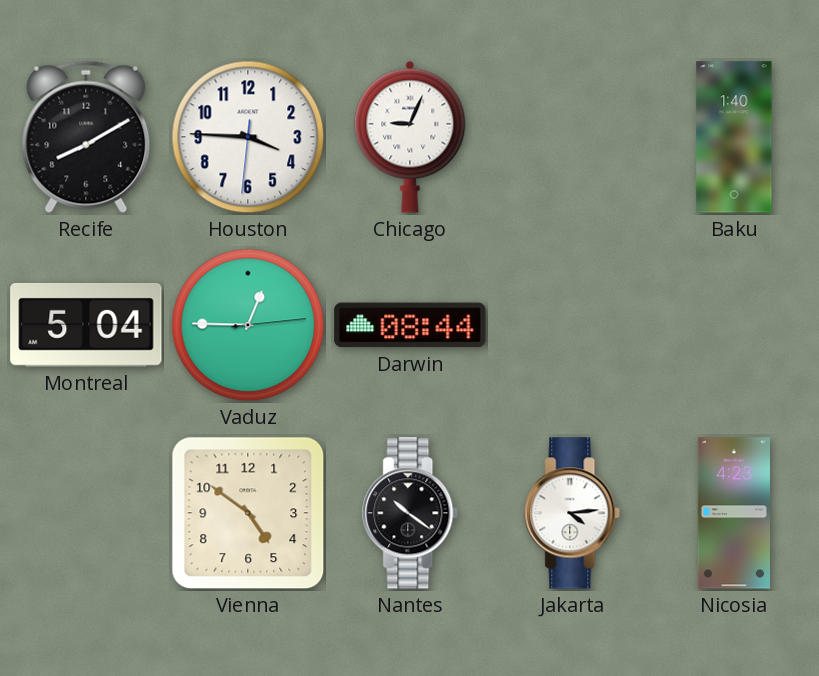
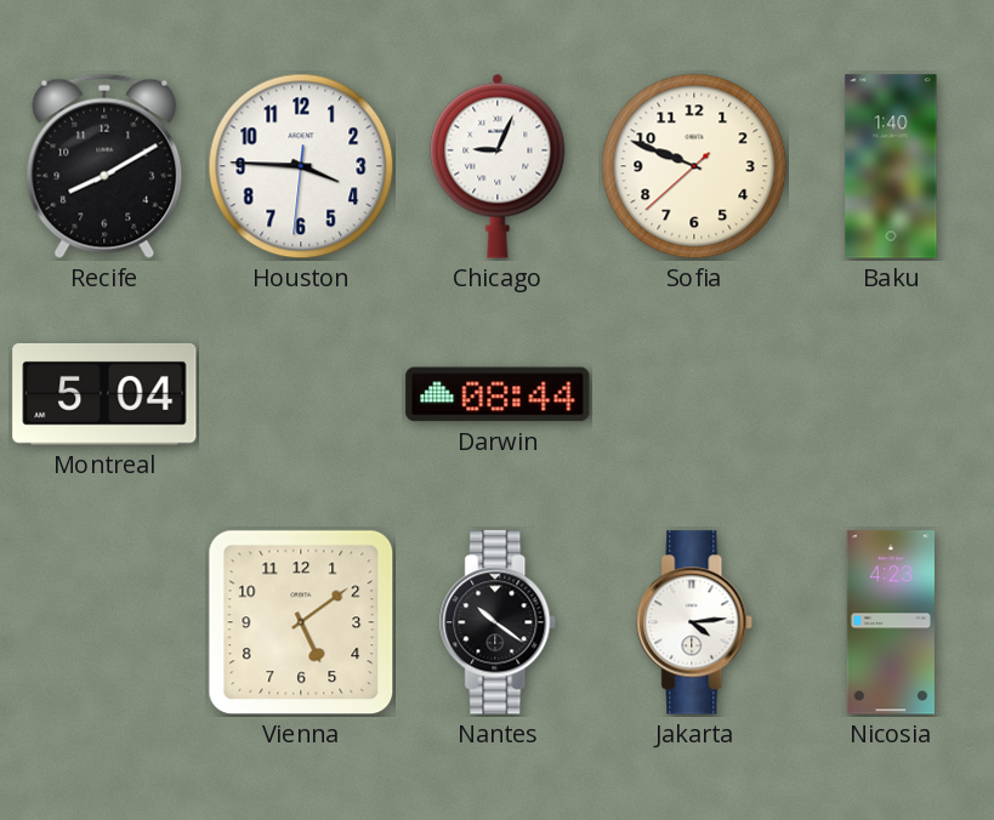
Sofia: none -> 9:48 (694, 166)
Vaduz: 12:45 -> none (248, 325)
Vienna: 4:51 -> 5:09 (301, 622)
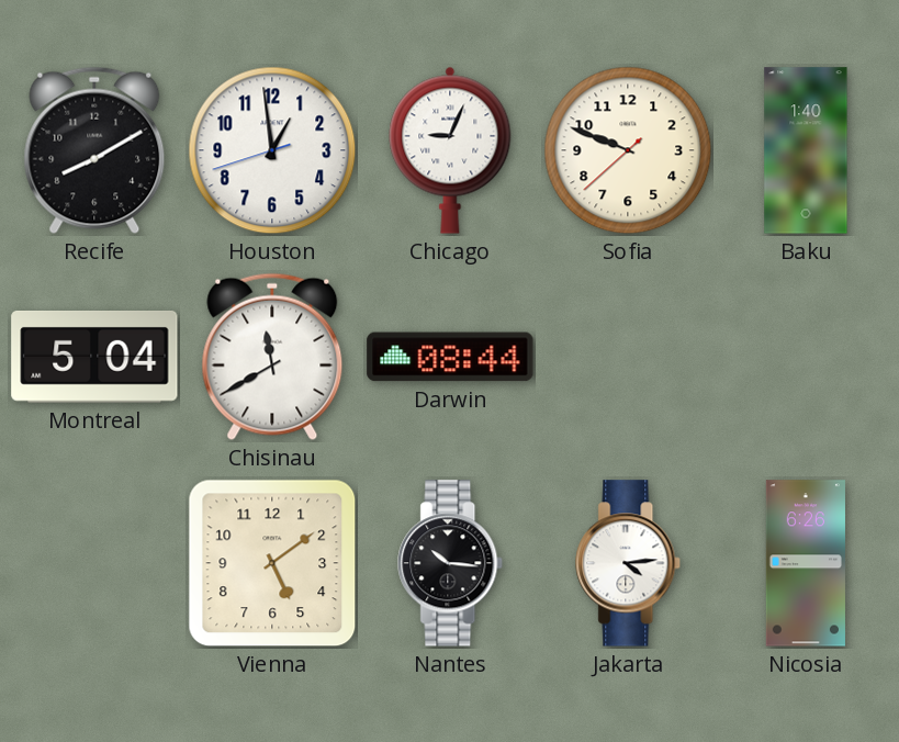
Houston: 3:45 -> 12:58 (272, 150)
Chisinau: none -> 11:40 (272, 357)
Nantes: 10:21 -> 10:16 (451, 563)
Nicosia: 4:23 -> 6:26 (806, 563)
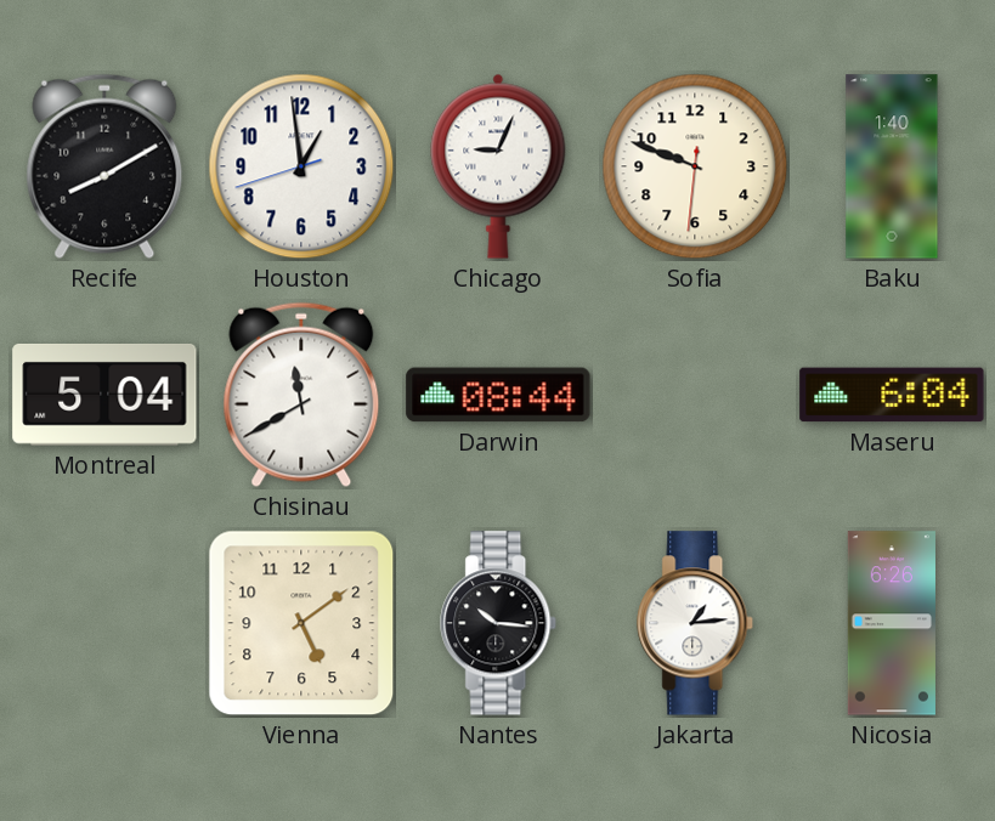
Sofia: 9:48:38 -> 9:48:31 (695, 166)
Maseru: none -> 6:04 (892, 395)
Jakarta: 4:14 -> 1:14 (696, 623)
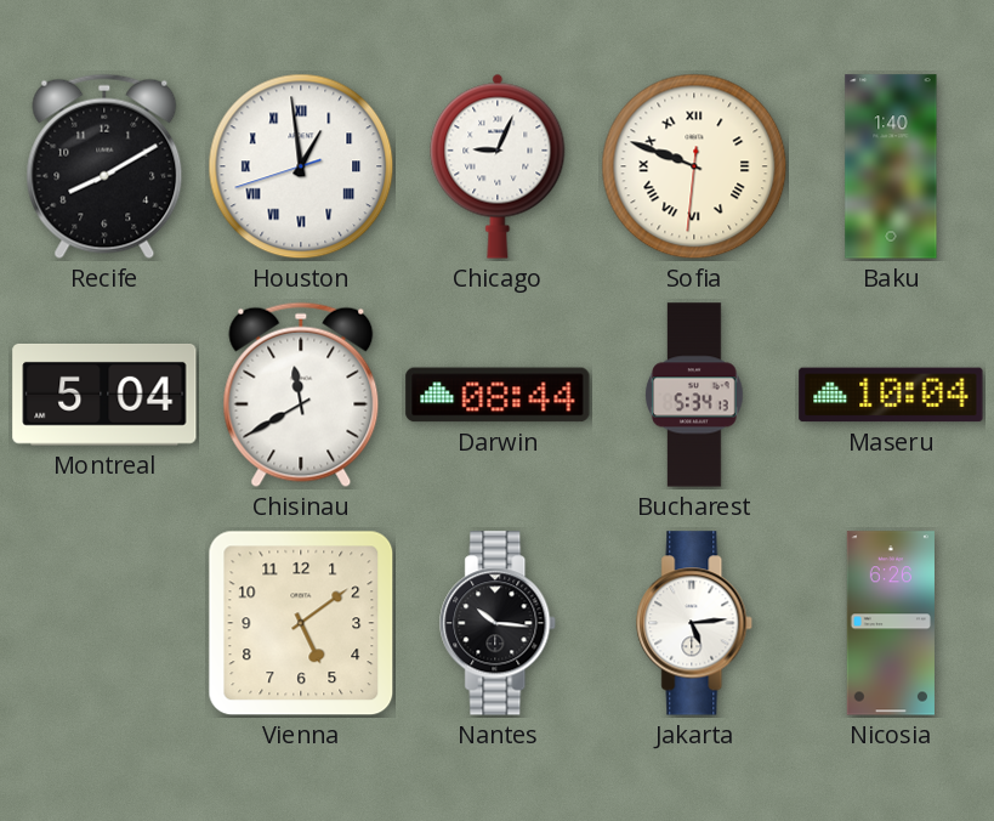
Houston numerals: Arabic -> Roman (301, 166)
Sofia numerals: Arabic -> Roman (694, 166)
Bucharest: none -> 5:34 (694, 395)
Maseru: 6:04 -> 10:04 (891, 395)
Jakarta: 1:14 -> 5:14 (695, 623)
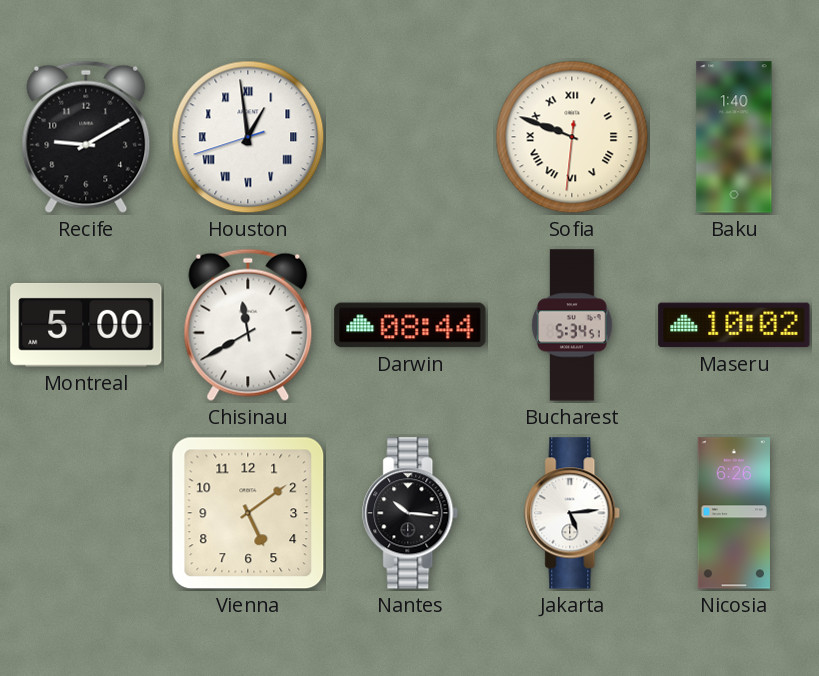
Recife: 8:10 -> 9:10 (86, 137)
Chicago: 9:04 -> none (498, 166)
Montreal: 5:04 -> 5:00 (86, 325)
Bucharest: 5:34:13 -> 5:34:51 (572, 325)
Maseru: 10:04 -> 10:02 (734, 325)
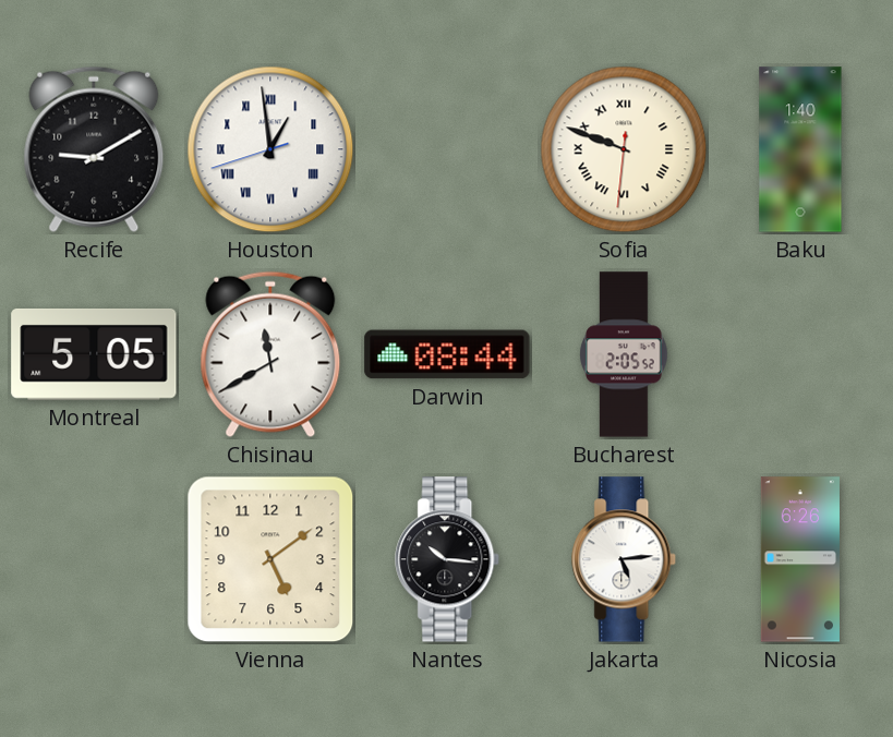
Montreal: 5:00 -> 5:05 (94, 354)
Bucharest: 5:34 -> 2:05 (624, 354)
Maseru: 10:02 -> none (734, 325)
